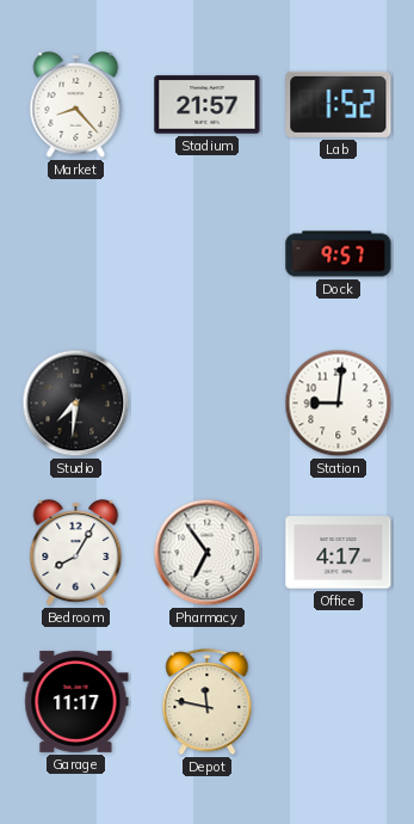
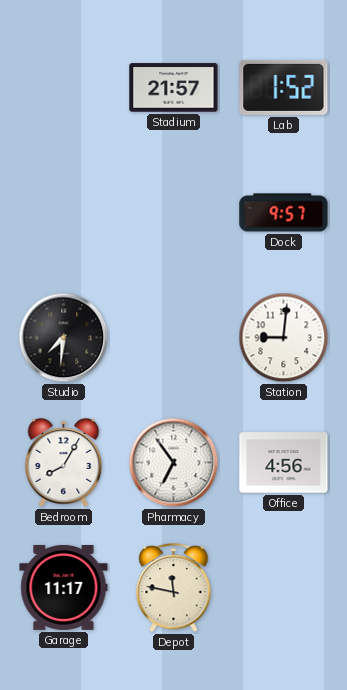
Market: 8:23 -> none (76, 105)
Office: 4:17 -> 4:56 (284, 463)
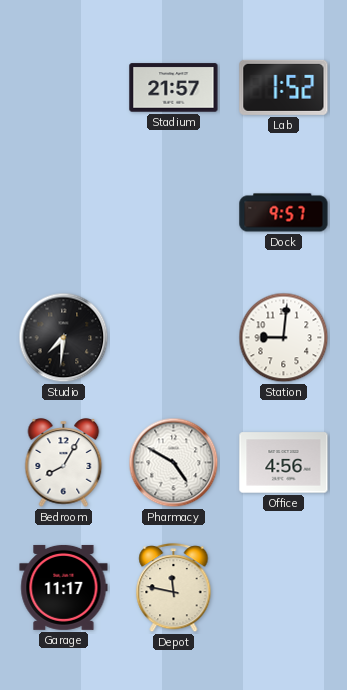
Pharmacy: 6:54 -> 4:50 (174, 463)
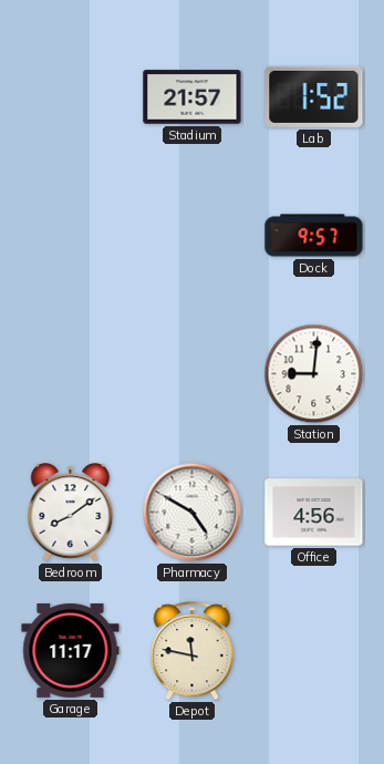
Studio: 7:31 -> none (64, 338)
Bedroom: 8:05 -> 8:09 (71, 513)
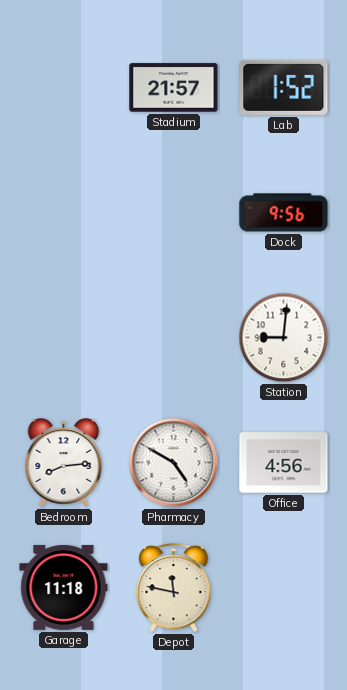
Dock: 9:57 -> 9:56 (284, 213)
Bedroom: 8:09 -> 8:14 (64, 463)
Garage: 11:17 -> 11:18 (64, 587)
